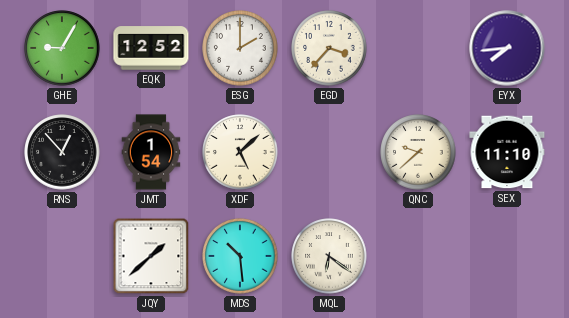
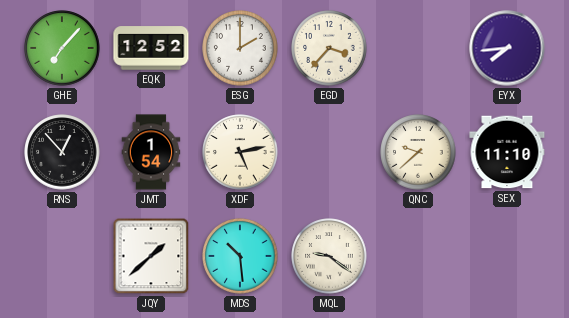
GHE: 9:05 -> 7:07 (62, 48)
XDF: 5:08 -> 5:13 (240, 152)
MQL: 6:21 -> 9:21 (329, 256)
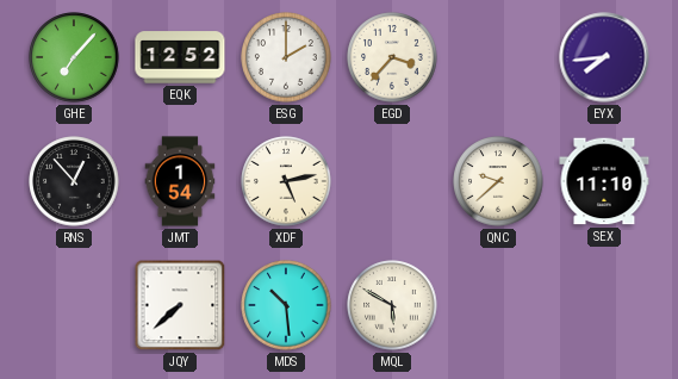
JQY: 1:38 -> 7:38 (180, 305)
MQL: 9:21 -> 5:50 (392, 305)
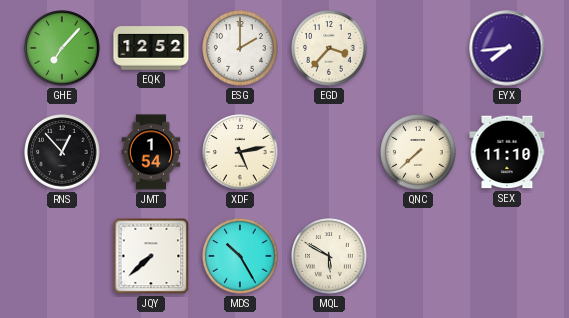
QNC: 9:38 -> 7:38 (418, 152)
MDS: 10:29 -> 10:25 (240, 256)
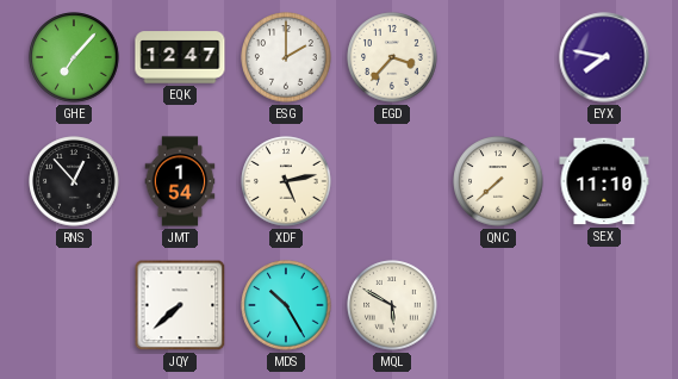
EQK: 12:52 -> 12:47 (180, 57)
EYX: 7:44 -> 7:47 (604, 57)
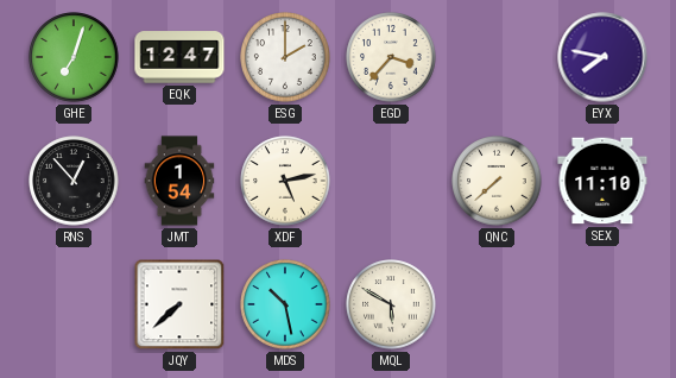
GHE: 7:07 -> 7:03 (74, 57)
MDS: 10:25 -> 10:28 (285, 304)
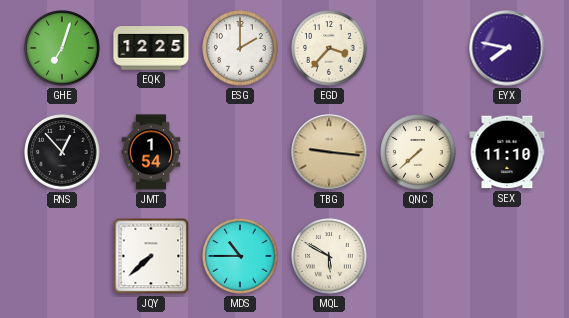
EQK: 12:47 -> 12:25 (151, 48)
XDF: 5:13 -> none (285, 181)
TBG: none -> 9:16 (329, 152)
MDS: 10:28 -> 10:45 (240, 256)
